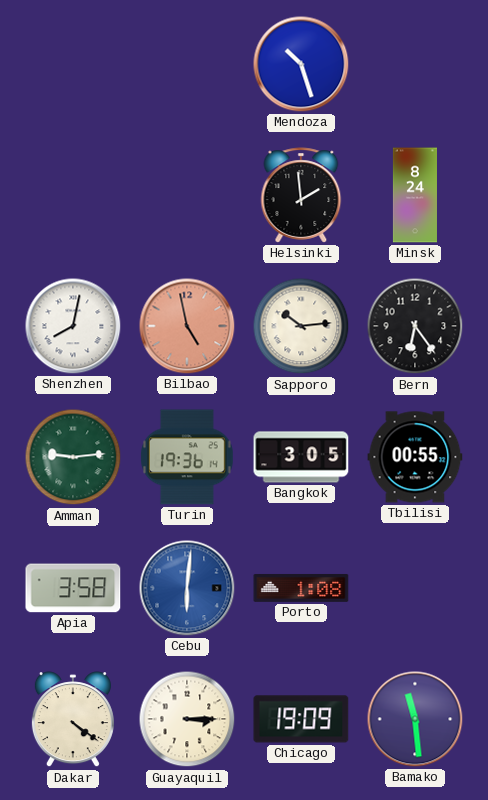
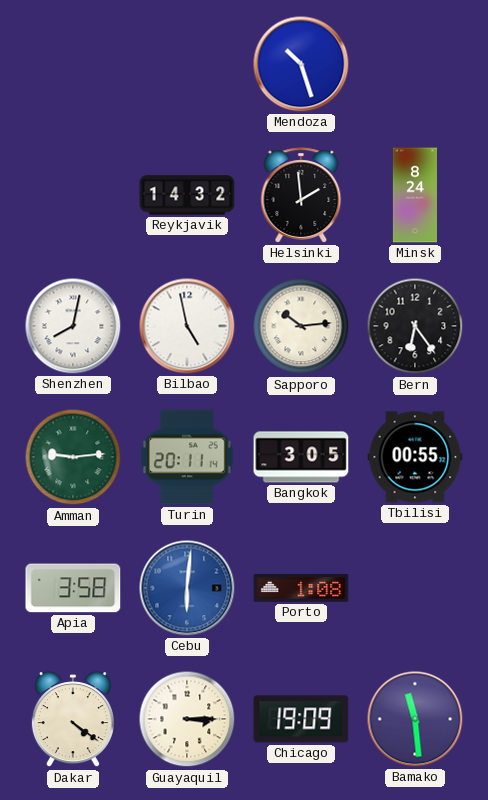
Reykjavik: none -> 14:32 (187, 195)
Bilbao dial: salmon -> white (187, 326)
Turin: 19:36 -> 20:11 (188, 457)
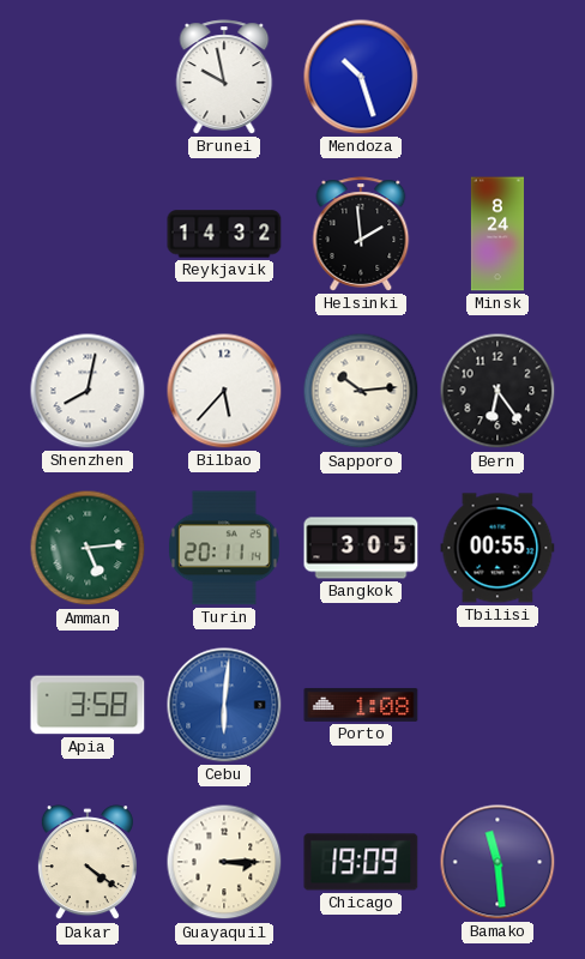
Brunei: none -> 9:58 (224, 77)
Bilbao: 4:58 -> 5:37 (224, 391)
Amman: 9:14 -> 5:14 (88, 548)
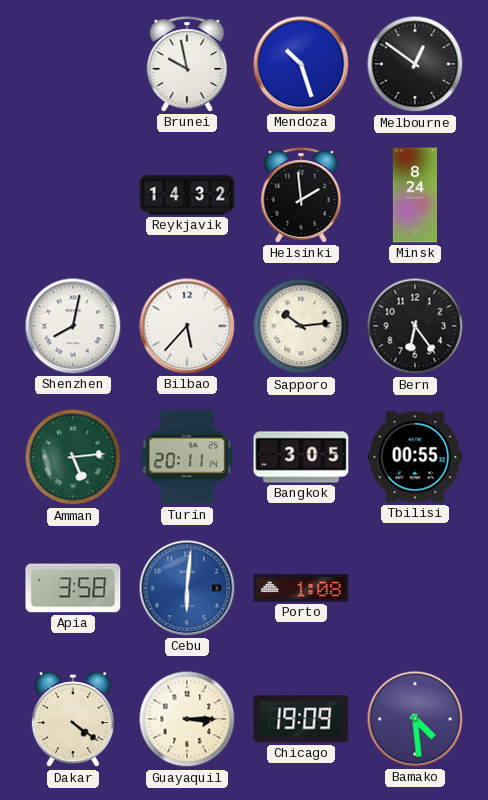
Melbourne: none -> 12:51 (415, 64)
Bamako: 11:29 -> 4:29 (415, 719)
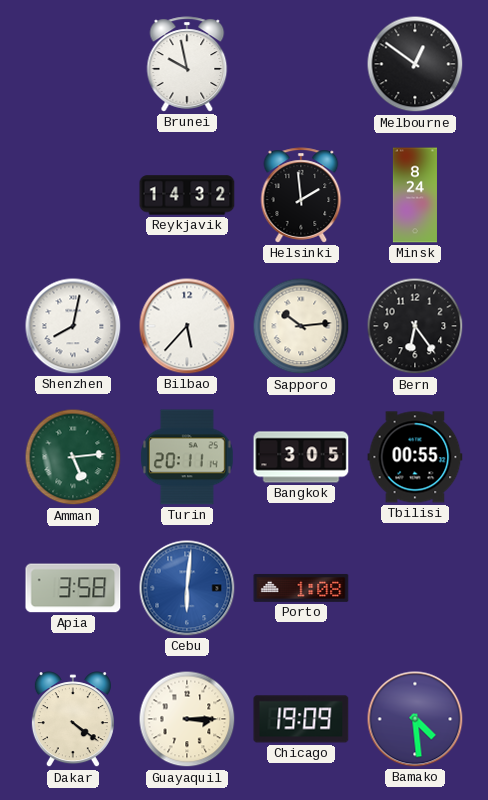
Mendoza: 10:27 -> none (301, 64)
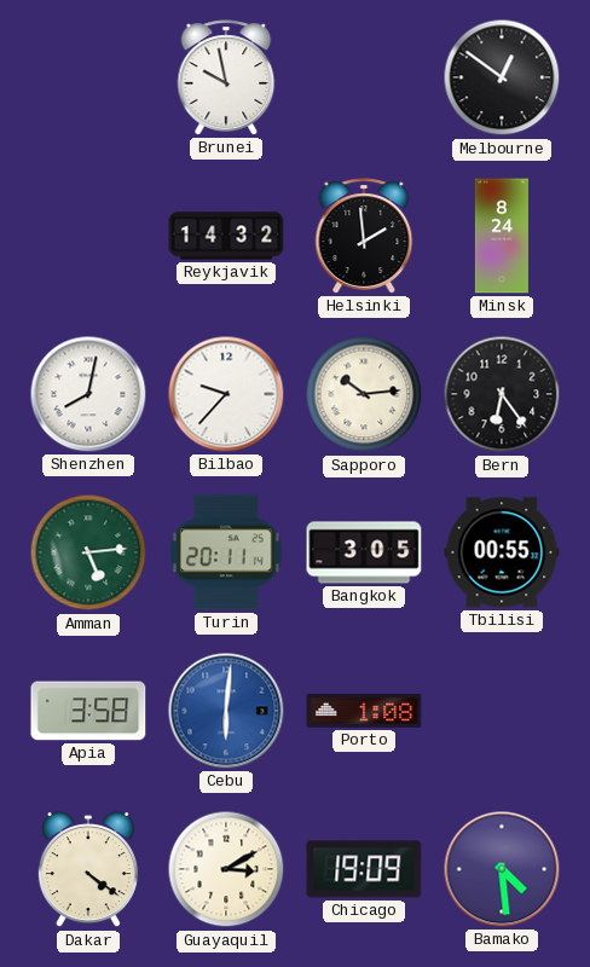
Bilbao: 5:37 -> 9:37 (226, 394)
Guayaquil: 3:15 -> 3:10 (226, 869)
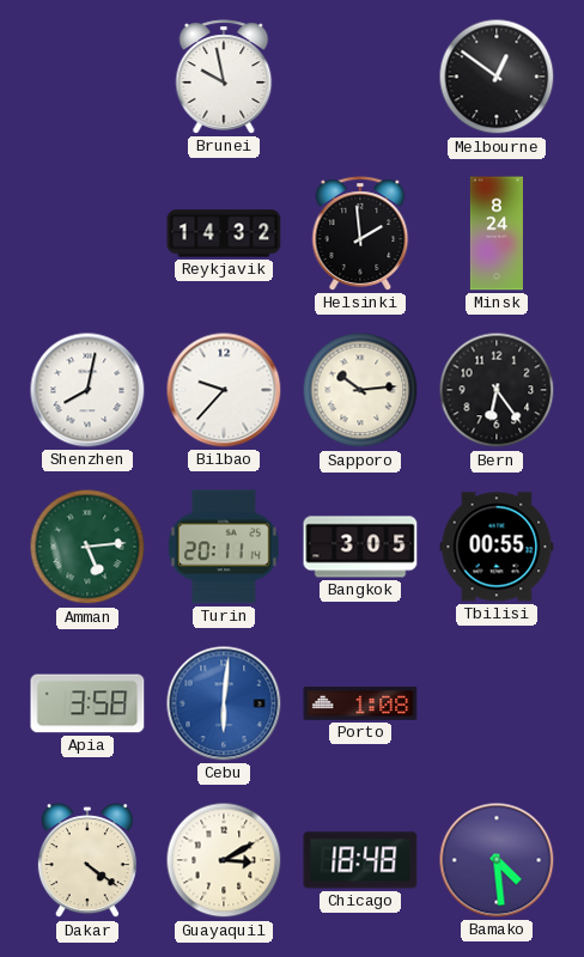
Chicago: 19:09 -> 18:48 (360, 860)
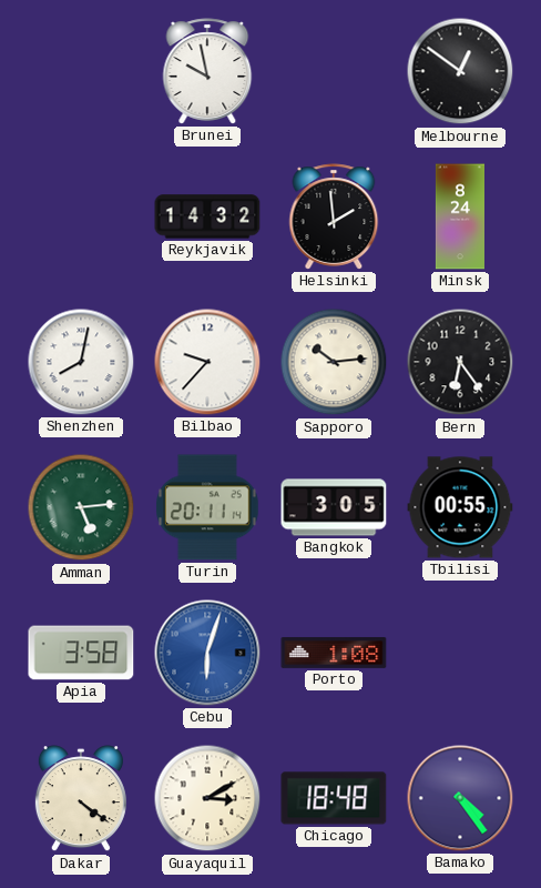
Cebu: 6:01 -> 6:03 (207, 653)
Bamako: 4:29 -> 4:24 (460, 798)
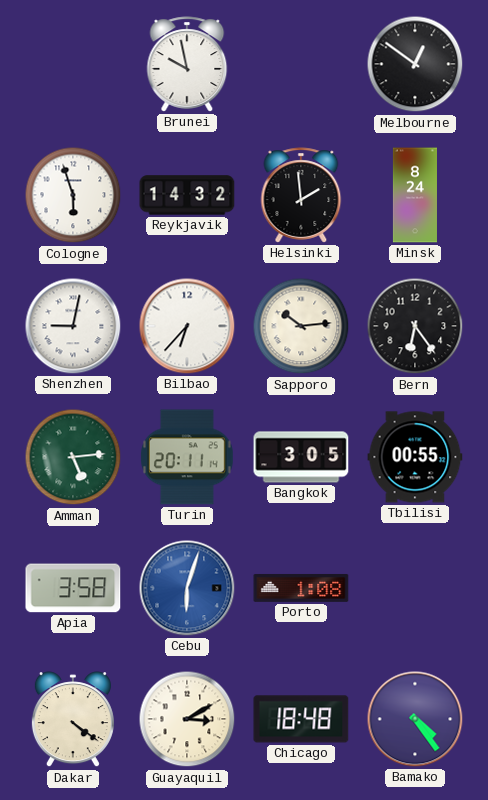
Cologne: none -> 5:57 (73, 195)
Shenzhen: 8:02 -> 9:02 (73, 326)
Bilbao: 9:37 -> 6:37 (187, 326)
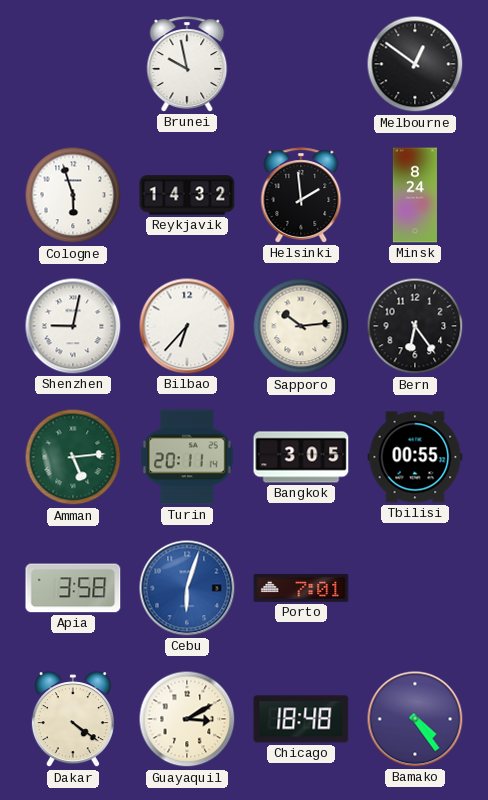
Porto: 1:08 -> 7:01 (301, 588)
